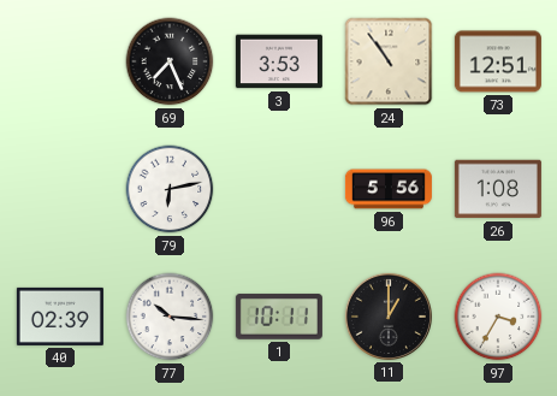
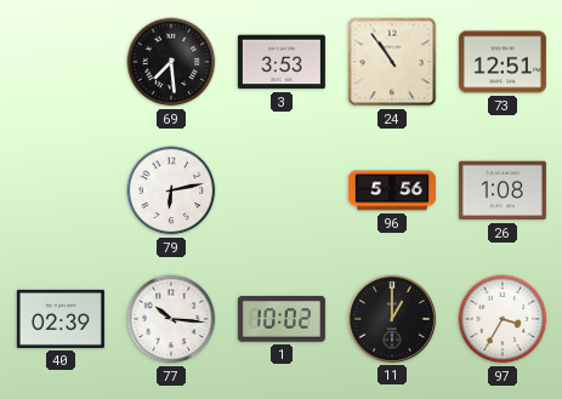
69: 7:26 -> 7:29 (171, 62)
1: 10:11 -> 10:02 (282, 319)
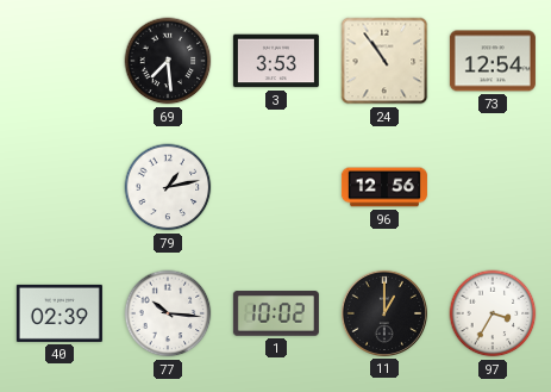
73: 12:51 -> 12:54 (493, 61)
79: 6:13 -> 1:13 (168, 187)
96: 5:56 -> 12:56 (384, 187)
26: 1:08 -> none (503, 190)
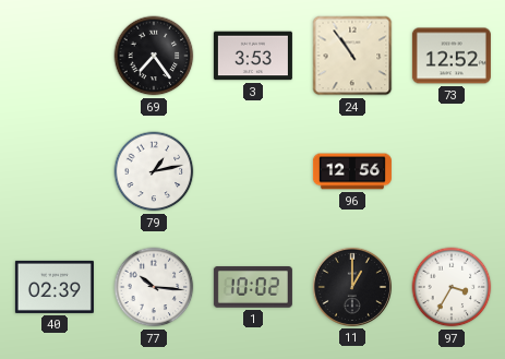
69: 7:29 -> 7:24 (154, 56)
73: 12:54 -> 12:52 (452, 56)
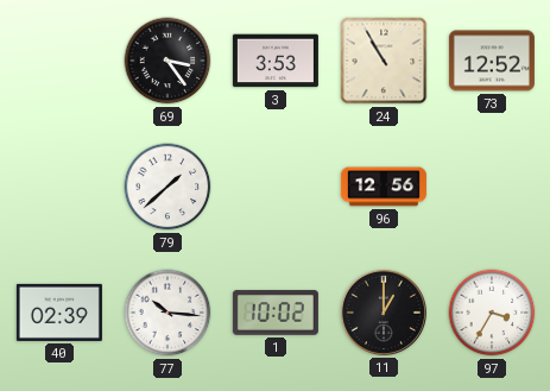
69: 7:24 -> 3:24 (167, 61)
24: 10:54 -> 10:55 (384, 61)
79: 1:13 -> 1:38 (167, 187)
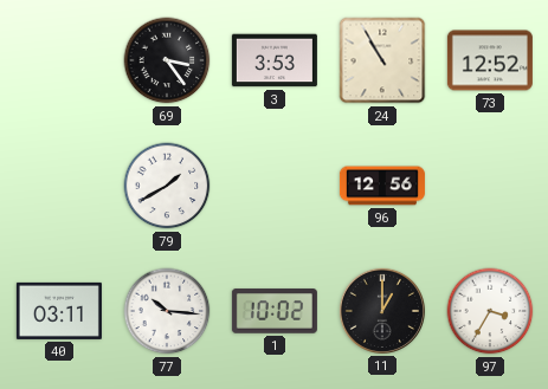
79: 1:38 -> 1:40 (167, 186)
40: 02:39 -> 03:11 (59, 311)
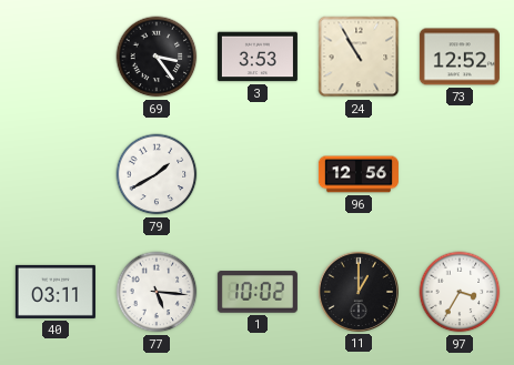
77: 10:16 -> 5:16 (157, 292)
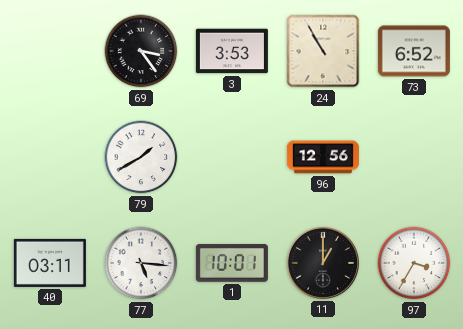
73: 12:52 -> 6:52 (414, 51)
1: 10:02 -> 10:01 (232, 263)
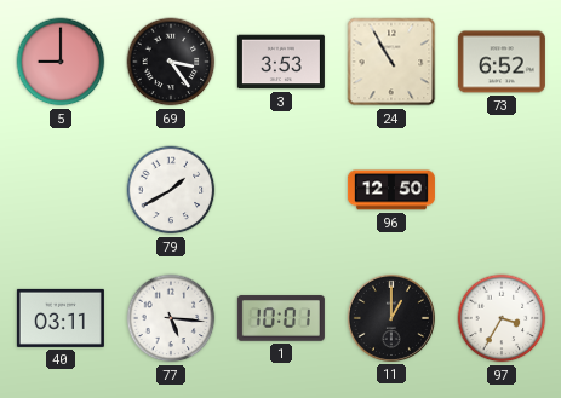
5: none -> 9:00 (61, 62)
96: 12:56 -> 12:50 (391, 190)
